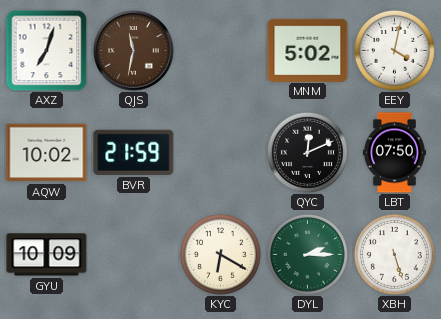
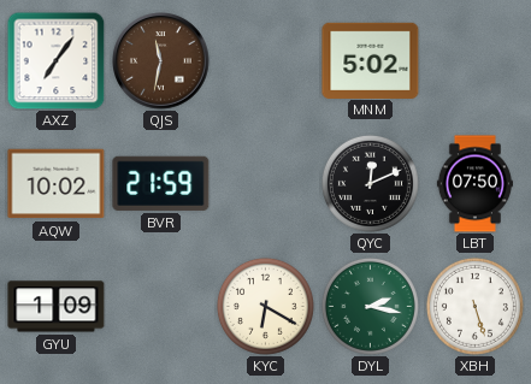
AXZ: 7:03 -> 7:06 (55, 60)
EEY: 4:02 -> none (394, 50)
GYU: 10:09 -> 1:09 (57, 307)
DYL: 2:15 -> 2:17 (370, 306)
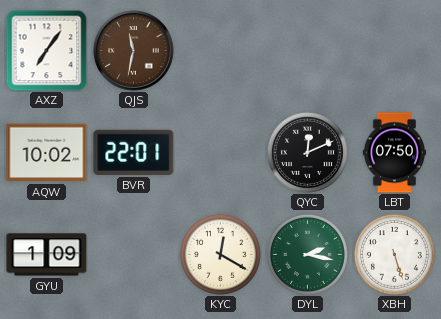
MNM: 5:02 -> none (371, 60)
BVR: 21:59 -> 22:01 (134, 152)
KYC: 6:20 -> 12:20 (220, 254)
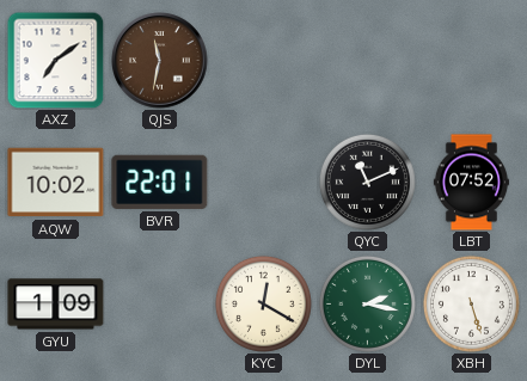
AXZ: 7:06 -> 7:09 (55, 60)
QYC: 12:11 -> 11:11 (367, 182)
LBT: 07:50 -> 07:52 (471, 183)
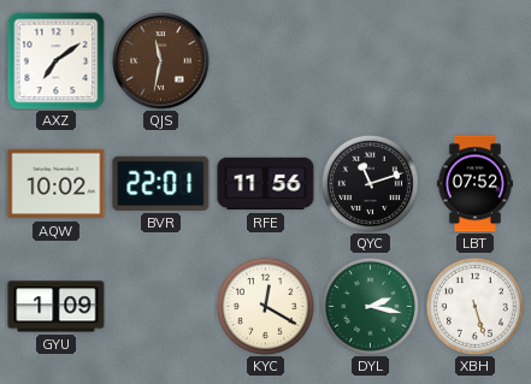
RFE: none -> 11:56 (266, 184)
QYC: 11:11 -> 11:12 (370, 183)
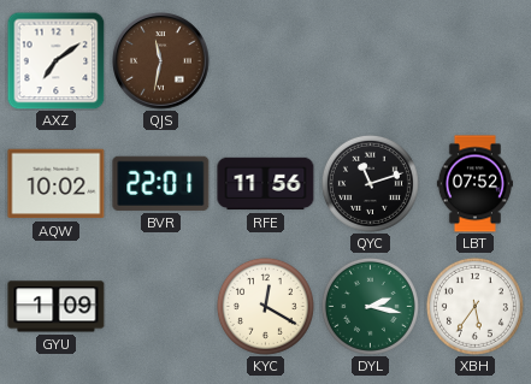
XBH: 5:27 -> 5:36 (474, 306)
